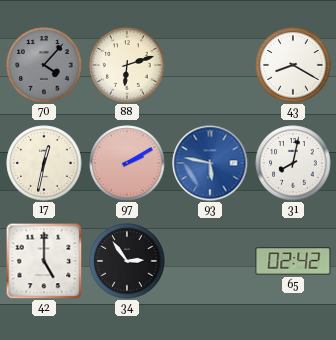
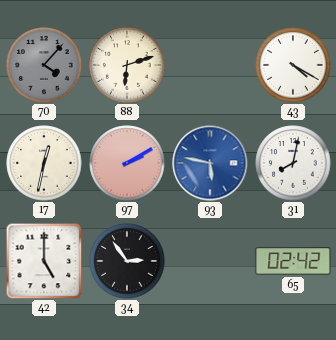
43: 8:20 -> 4:20 (293, 65)
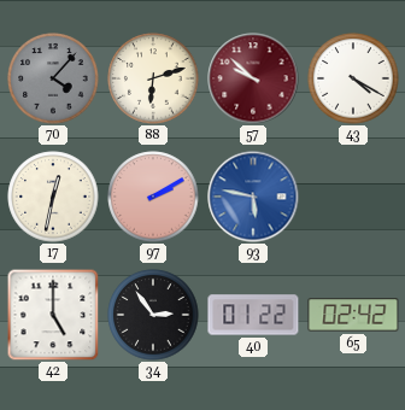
57: none -> 9:52 (253, 78)
31: 8:02 -> none (293, 163)
40: none -> 01:22 (253, 315)
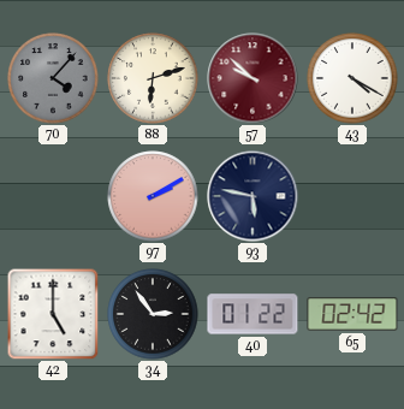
17: 12:32 -> none (53, 197)
93 dial: blue -> navy (252, 196)
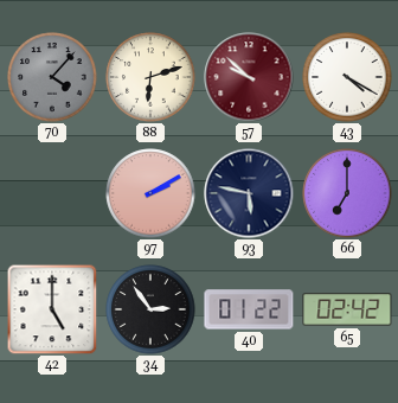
66: none -> 7:00 (347, 193)
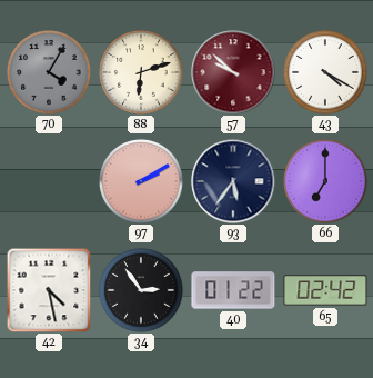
70: 4:07 -> 4:05 (49, 72)
93: 5:47 -> 5:36 (233, 181)
42: 5:00 -> 4:28 (49, 290)
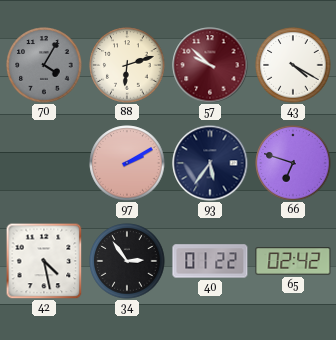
66: 7:00 -> 6:48 (293, 163)
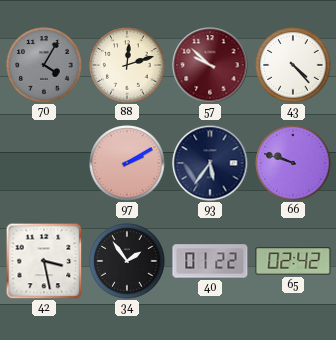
88: 6:12 -> 12:12 (127, 65)
43: 4:20 -> 4:23 (293, 65)
66: 6:48 -> 9:48 (293, 163)
42: 4:28 -> 3:28 (44, 261)
34: 2:54 -> 1:54 (127, 261)
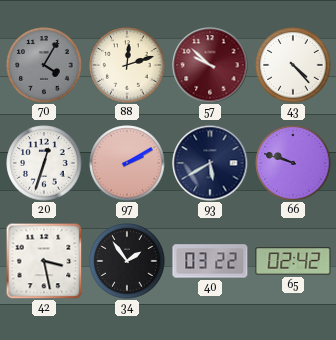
20: none -> 12:33 (44, 163)
93: 5:36 -> 5:40 (210, 163)
40: 01:22 -> 03:22 (210, 261)
